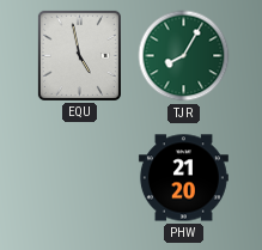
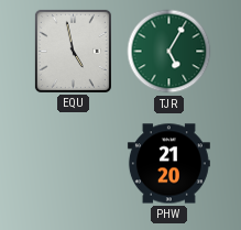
TJR: 8:05 -> 5:05 (169, 52)
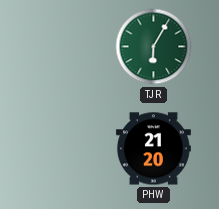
EQU: 4:58 -> none (73, 51)
TJR: 5:05 -> 6:05 (154, 47)
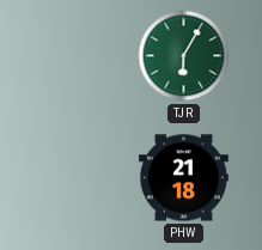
PHW: 21:20 -> 21:18 (183, 178)
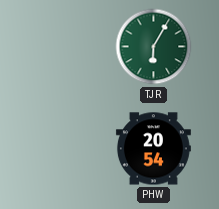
PHW: 21:18 -> 20:54 (153, 149)
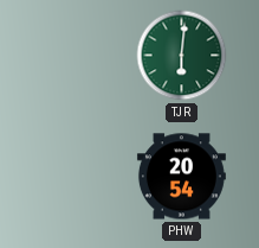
TJR: 6:05 -> 6:01 (182, 56)
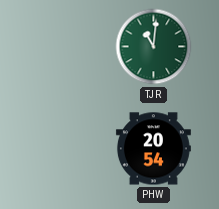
TJR: 6:01 -> 11:01 (154, 47)
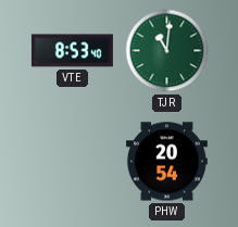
VTE: none -> 8:53 (72, 51)
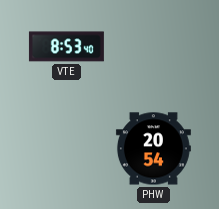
TJR: 11:01 -> none (167, 51)
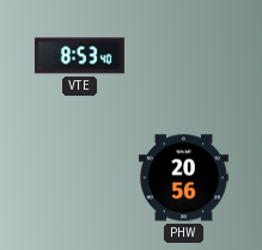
PHW: 20:54 -> 20:56 (183, 178)
